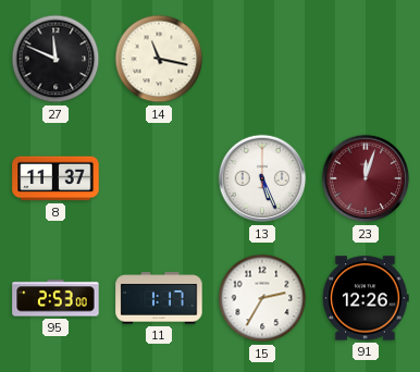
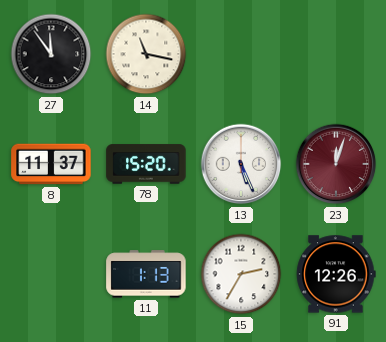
27: 11:49 -> 11:54 (51, 54)
78: none -> 15:20 (146, 164)
95: 2:53 -> none (55, 298)
11: 1:17 -> 1:13 (146, 274)
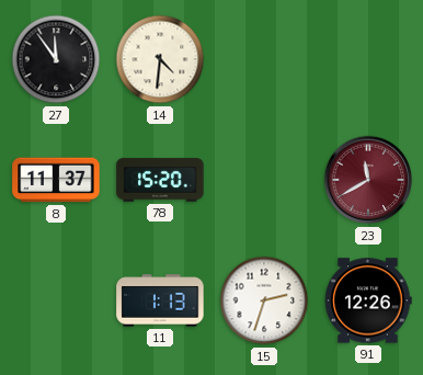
14: 11:17 -> 4:31 (160, 59)
13: 5:26 -> none (241, 164)
23: 12:03 -> 11:40 (368, 180)
15: 2:35 -> 2:33 (264, 300)
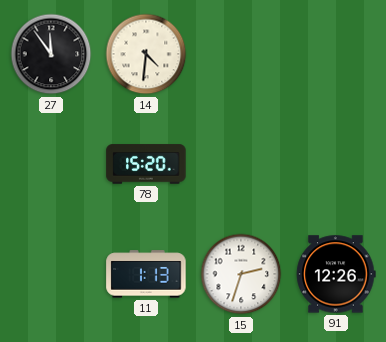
8: 11:37 -> none (56, 180)
23: 11:40 -> none (368, 180)
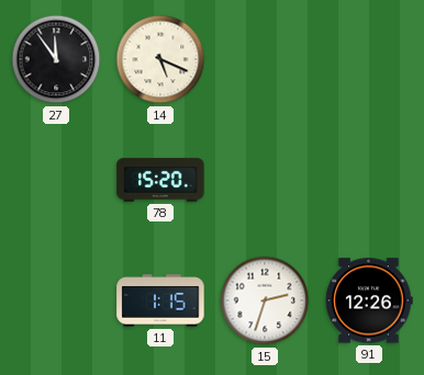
14: 4:31 -> 5:19 (160, 59)
11: 1:13 -> 1:15 (160, 300)
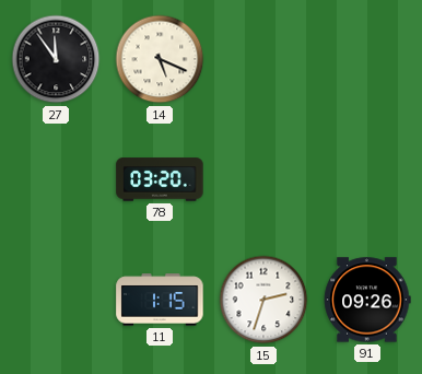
78: 15:20 -> 03:20 (160, 179)
91: 12:26 -> 09:26 (367, 300)
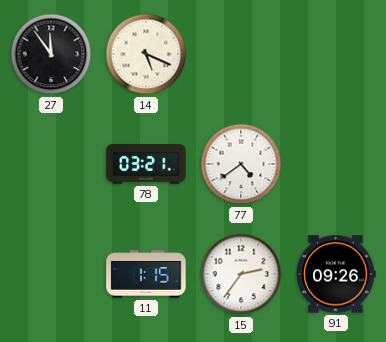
78: 03:20 -> 03:21 (146, 164)
77: none -> 4:39 (241, 164)
15: 2:33 -> 2:36 (241, 274)
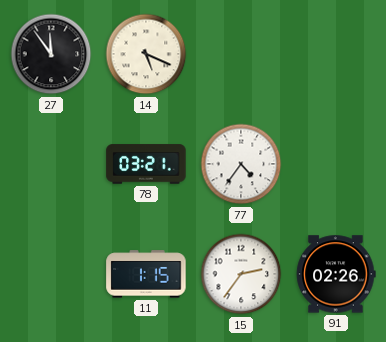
77: 4:39 -> 4:36 (241, 164)
91: 09:26 -> 02:26 (336, 274)
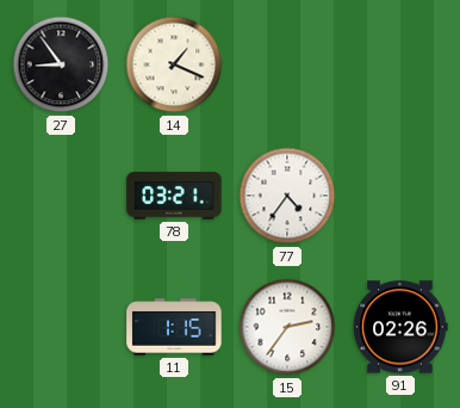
27: 11:54 -> 8:54 (61, 64)
14: 5:19 -> 1:19 (174, 64)
